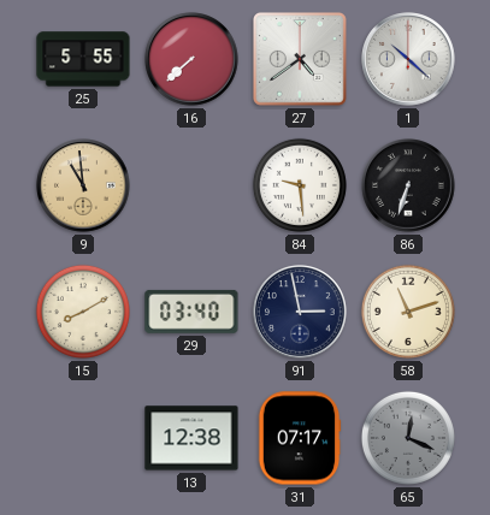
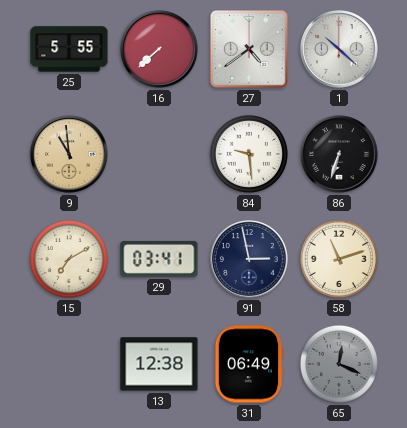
15: 8:10 -> 7:10 (69, 259)
29: 03:40 -> 03:41 (159, 259)
31: 07:17 -> 06:49 (249, 364)
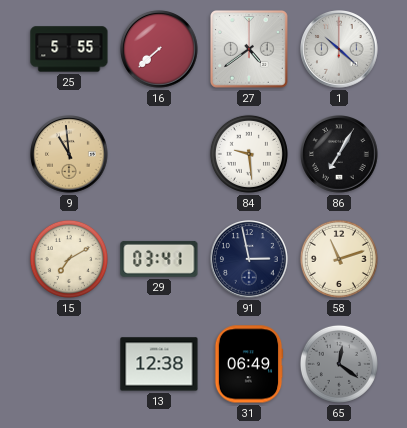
86: 6:33 -> 7:05 (339, 154)
65: 12:19 -> 12:21 (339, 364)
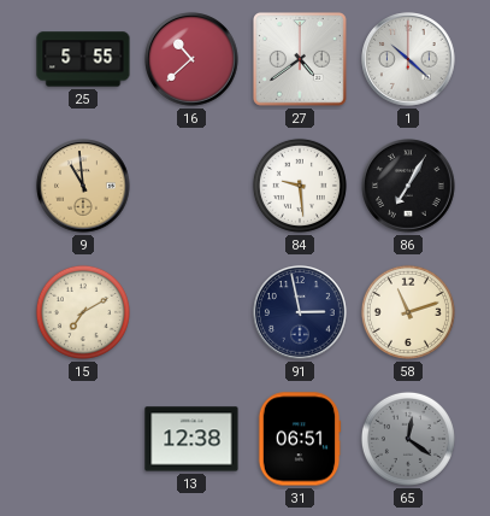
16: 7:38 -> 10:38 (191, 59)
29: 03:41 -> none (159, 259)
31: 06:49 -> 06:51 (300, 439)
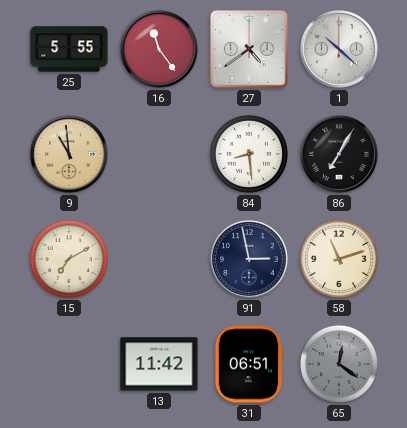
16: 10:38 -> 11:24 (159, 49)
84: 9:29 -> 8:29 (249, 154)
13: 12:38 -> 11:42 (159, 364)
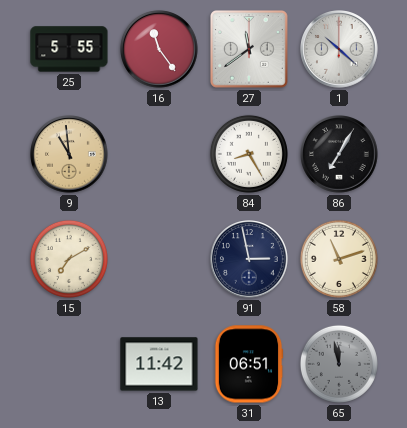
27: 4:39 -> 11:39 (250, 50)
84: 8:29 -> 8:25 (249, 154)
65: 12:21 -> 11:58 (339, 364)
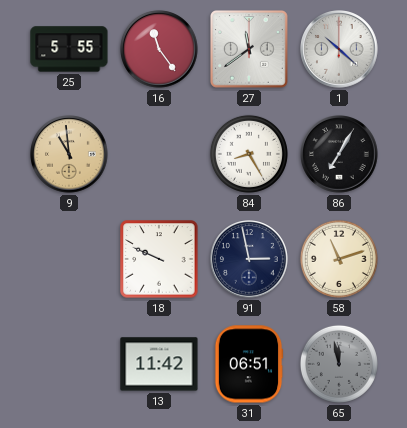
15: 7:10 -> none (69, 259)
18: none -> 9:49 (159, 259)
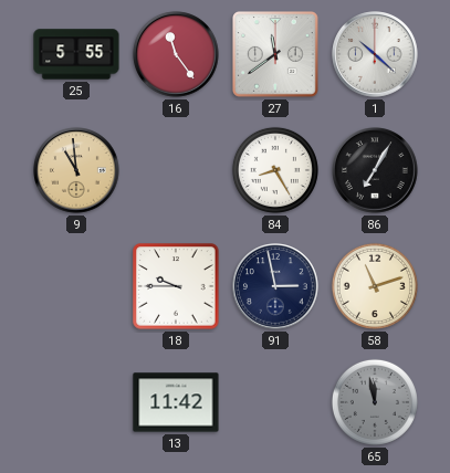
18: 9:49 -> 9:45 (176, 286)
31: 06:51 -> none (249, 364)
